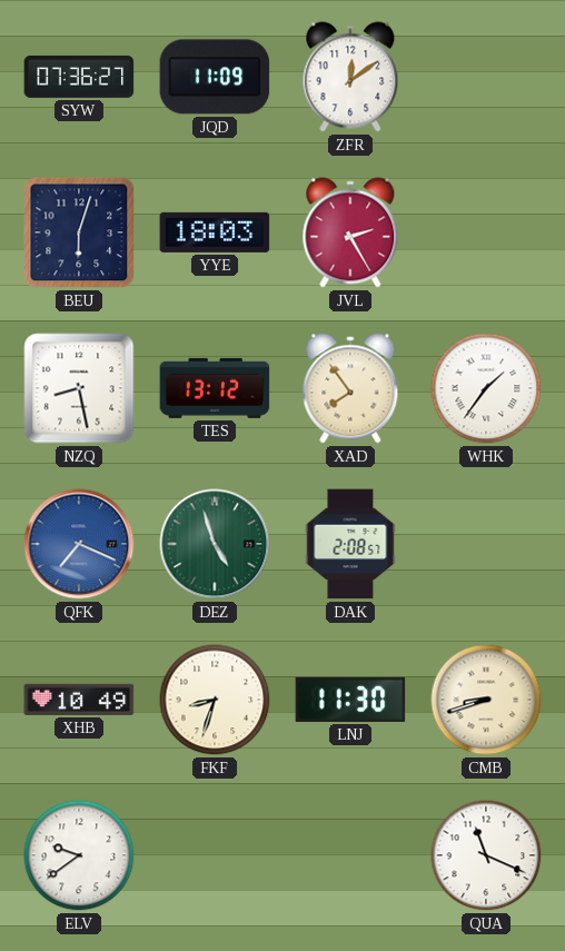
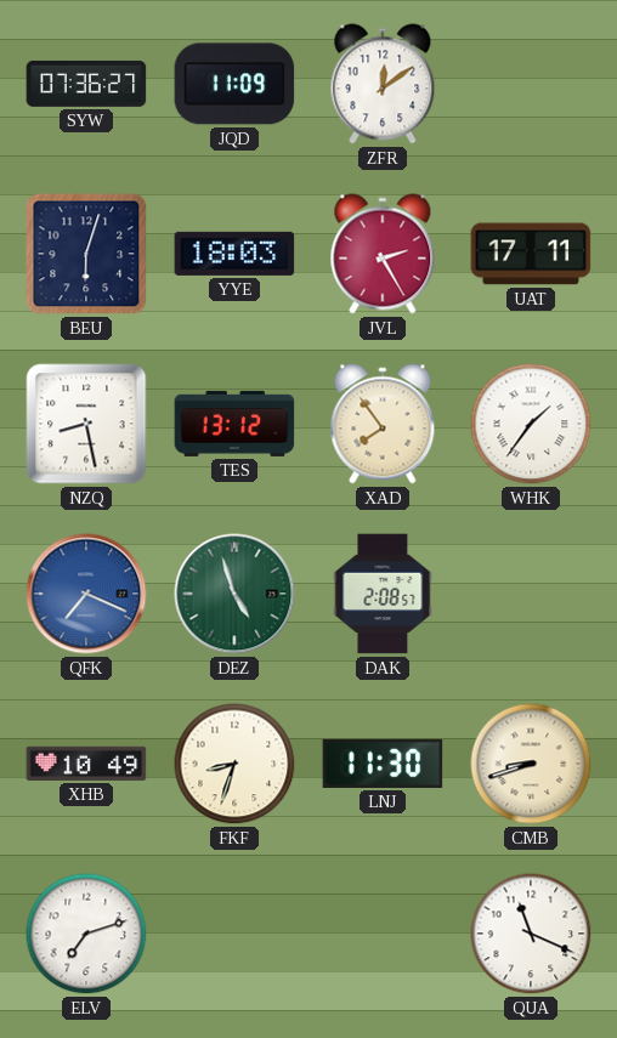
UAT: none -> 17:11 (531, 254)
ELV: 9:39 -> 7:12 (86, 934)
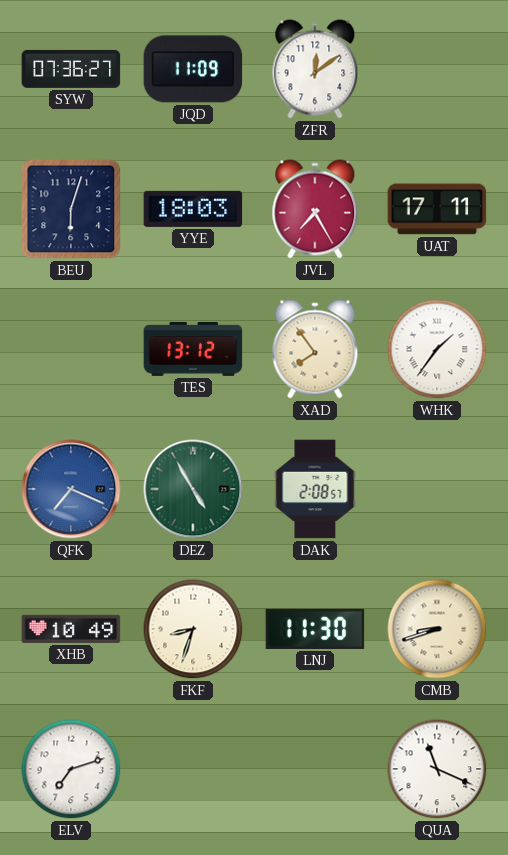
JVL: 2:25 -> 7:25 (315, 209)
NZQ: 8:28 -> none (86, 424)
DEZ: 4:57 -> 4:55 (193, 489)
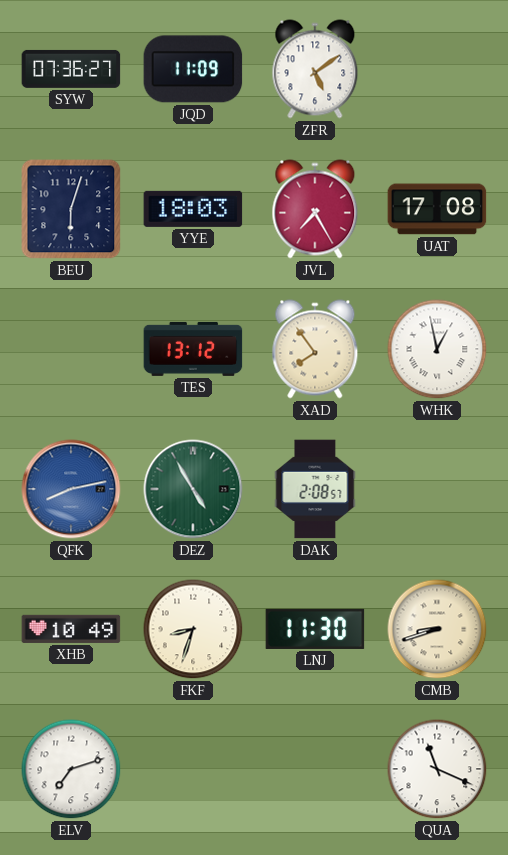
ZFR: 12:09 -> 5:09 (315, 69)
UAT: 17:11 -> 17:08 (437, 209)
WHK: 1:36 -> 12:58 (437, 349)
QFK: 7:19 -> 8:13 (71, 489)
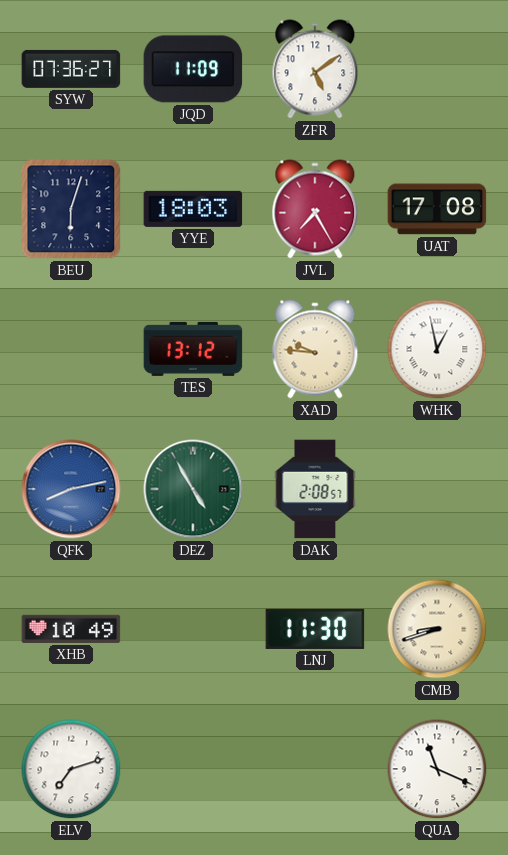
XAD: 7:54 -> 9:46 (315, 349)
FKF: 8:33 -> none (193, 629)
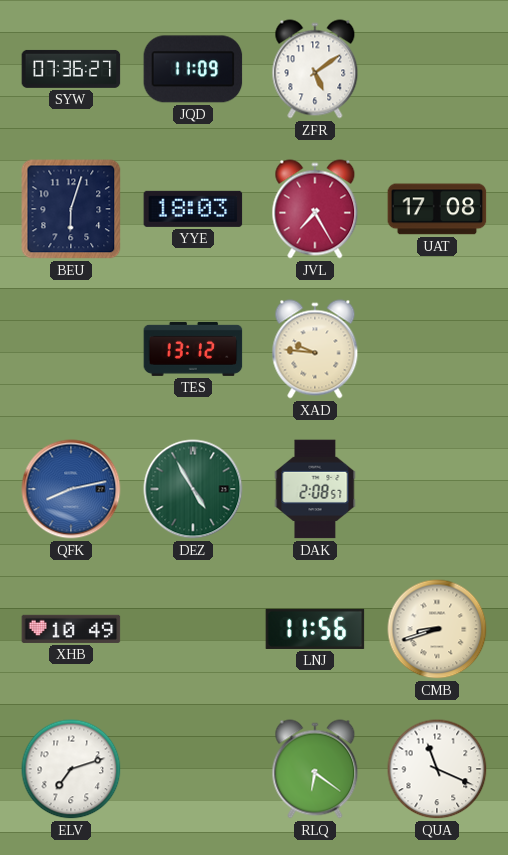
WHK: 12:58 -> none (437, 349)
LNJ: 11:30 -> 11:56 (315, 629)
RLQ: none -> 6:21 (315, 769)
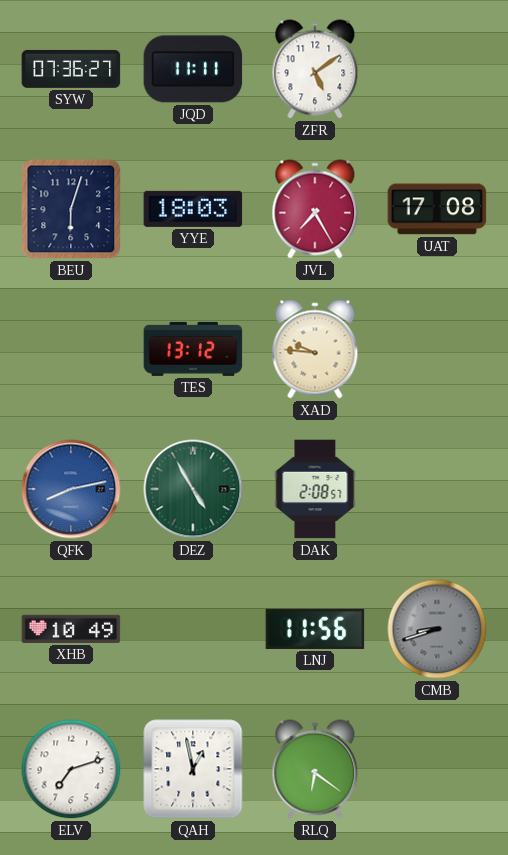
JQD: 11:09 -> 11:11 (193, 69)
CMB dial: cream -> grey (437, 629)
QAH: none -> 12:58 (193, 769)
QUA: 11:19 -> none (437, 769)
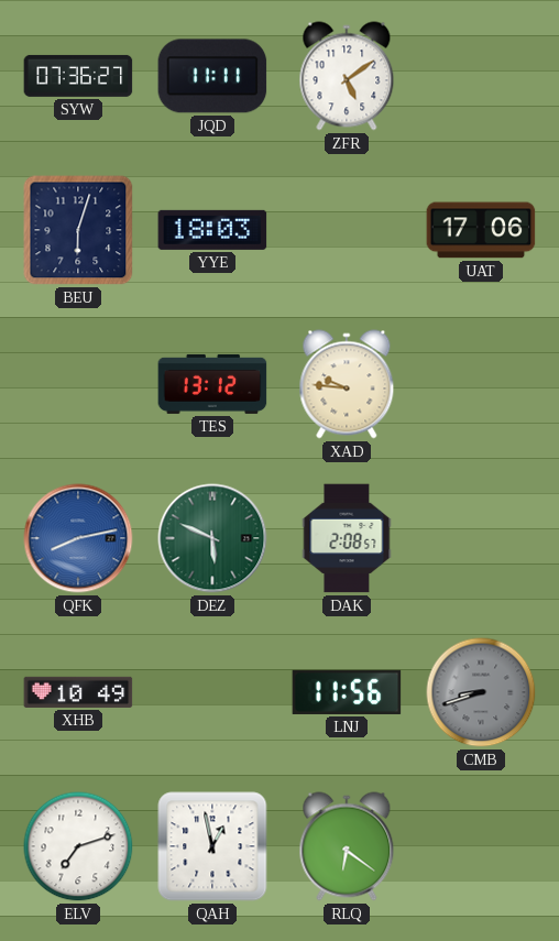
JVL: 7:25 -> none (315, 209)
UAT: 17:08 -> 17:06 (481, 230)
DEZ: 4:55 -> 5:49 (212, 538)
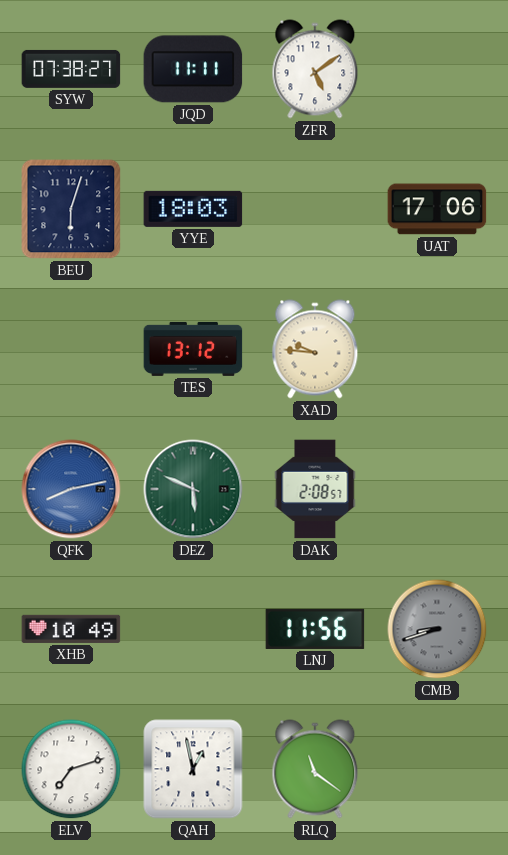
SYW: 07:36 -> 07:38 (71, 69)
RLQ: 6:21 -> 11:21 (315, 769)
